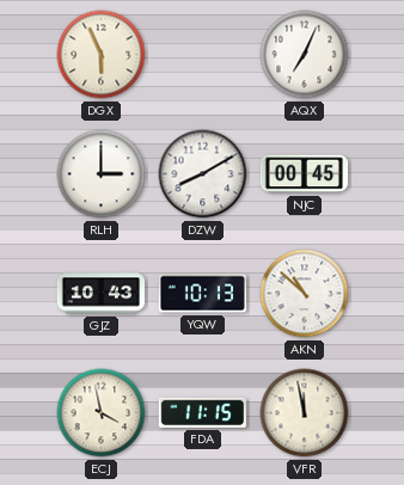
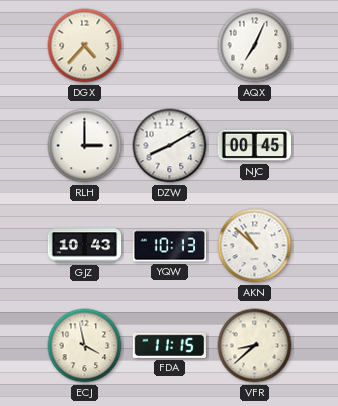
DGX: 5:56 -> 4:37 (85, 46)
VFR: 11:58 -> 8:38 (255, 346)
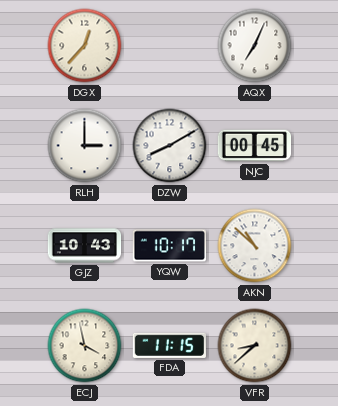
DGX: 4:37 -> 12:37 (85, 46)
YQW: 10:13 -> 10:17 (169, 246)
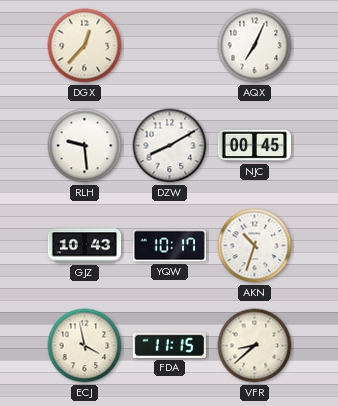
RLH: 3:00 -> 9:29 (85, 146)
AKN: 10:52 -> 10:33 (255, 246)
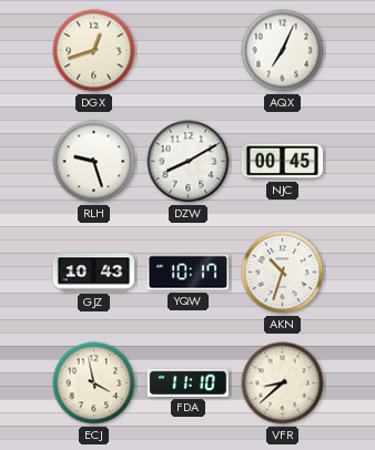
DGX: 12:37 -> 12:42 (94, 51)
RLH: 9:29 -> 9:27 (94, 162)
FDA: 11:15 -> 11:10 (187, 382)
